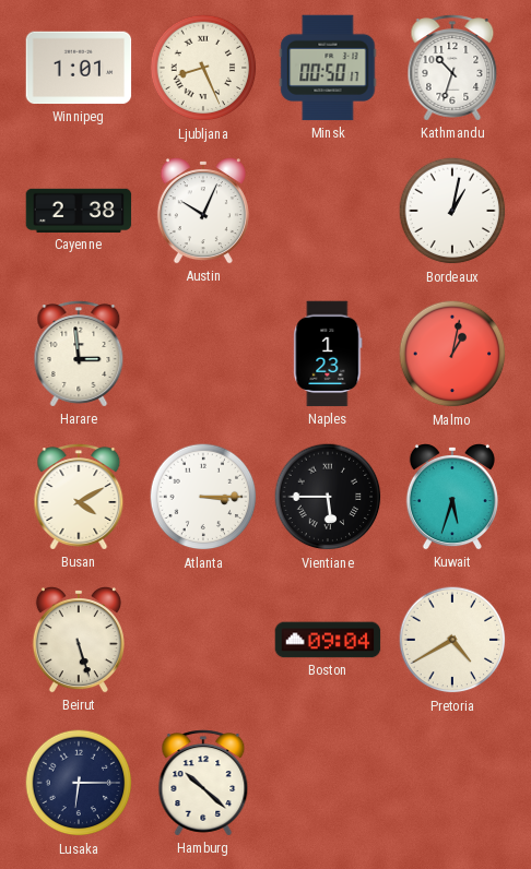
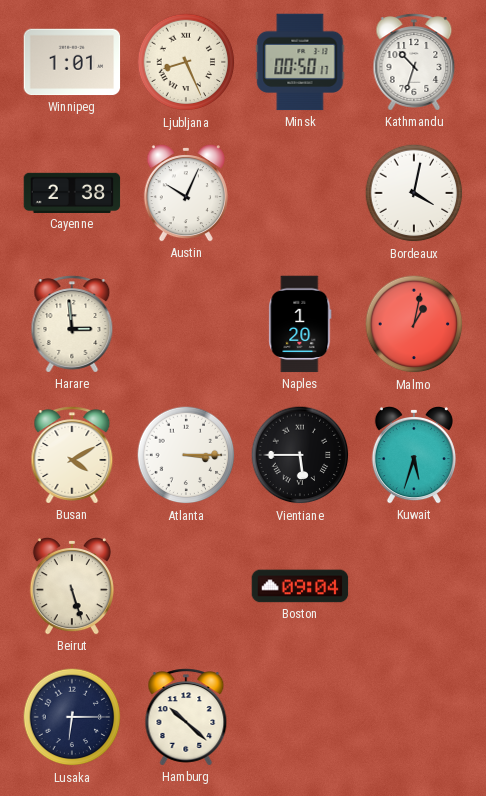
Bordeaux: 1:02 -> 4:02 (414, 193)
Naples: 1:23 -> 1:20 (300, 324)
Pretoria: 4:40 -> none (452, 640)
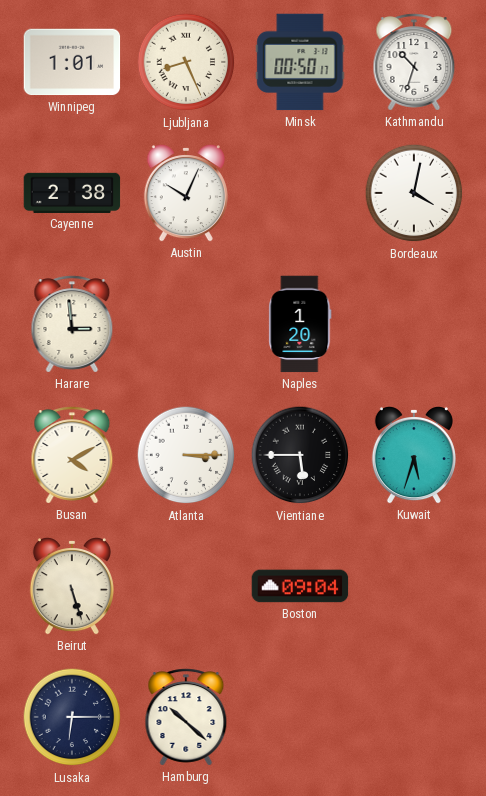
Malmo: 1:02 -> none (414, 324)
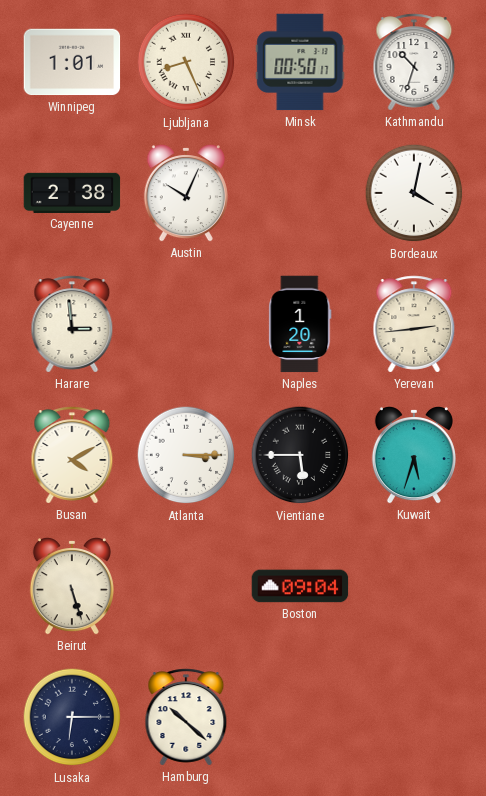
Yerevan: none -> 2:44 (414, 324)
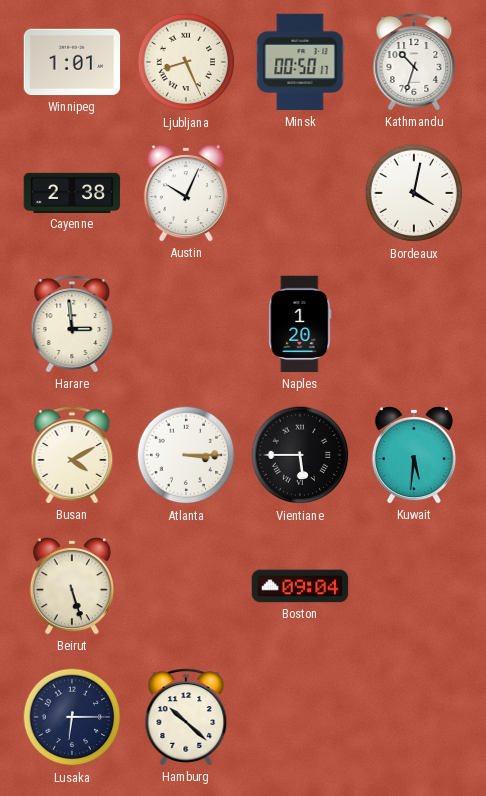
Yerevan: 2:44 -> none (414, 324)
Kuwait: 5:33 -> 5:31 (414, 456)
